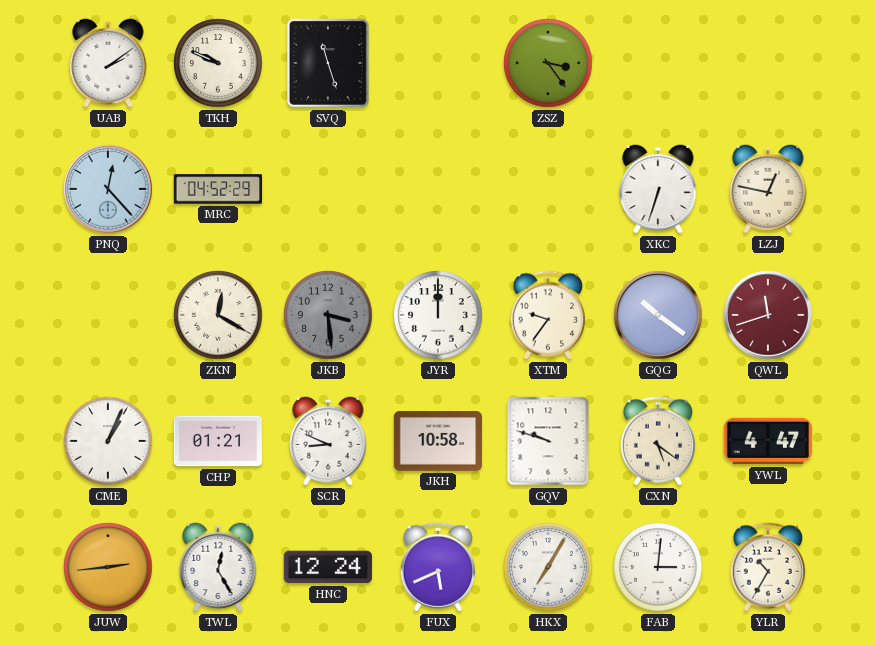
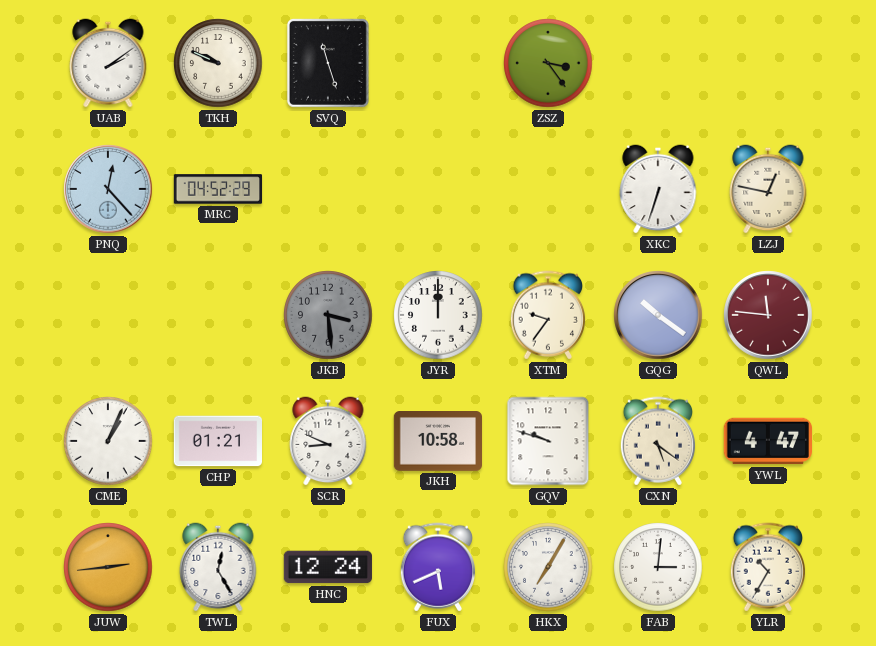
ZKN: 12:20 -> none (218, 315)
QWL: 11:42 -> 11:46 (768, 315)
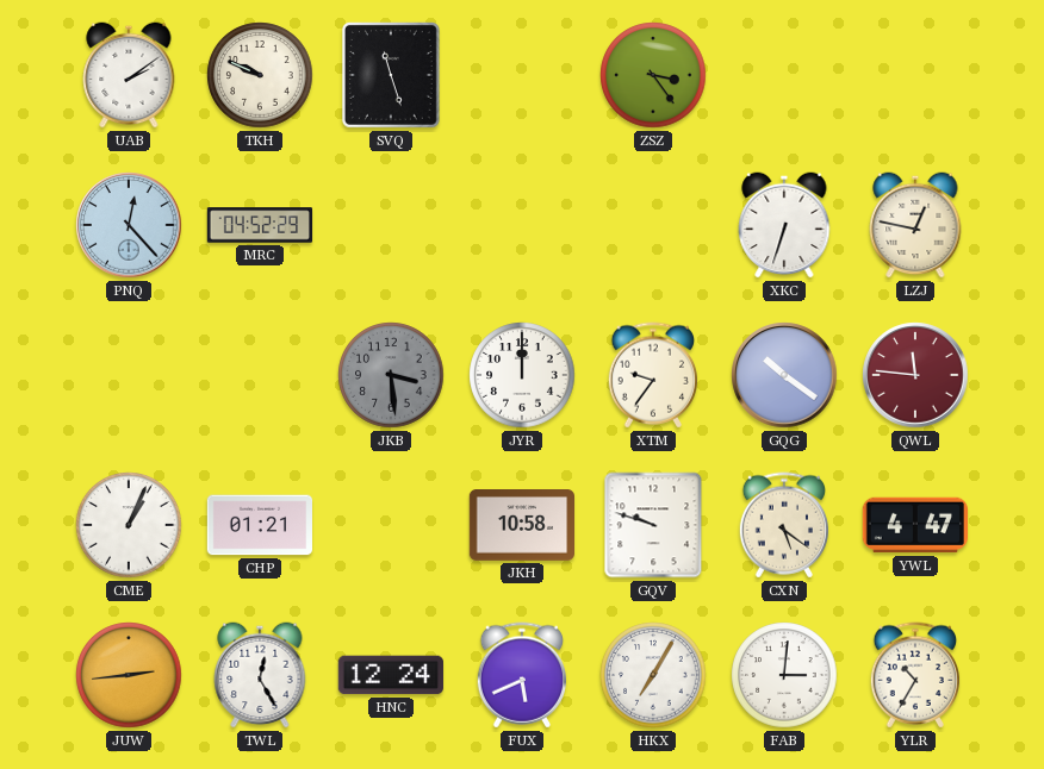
SCR: 8:49 -> none (328, 441)
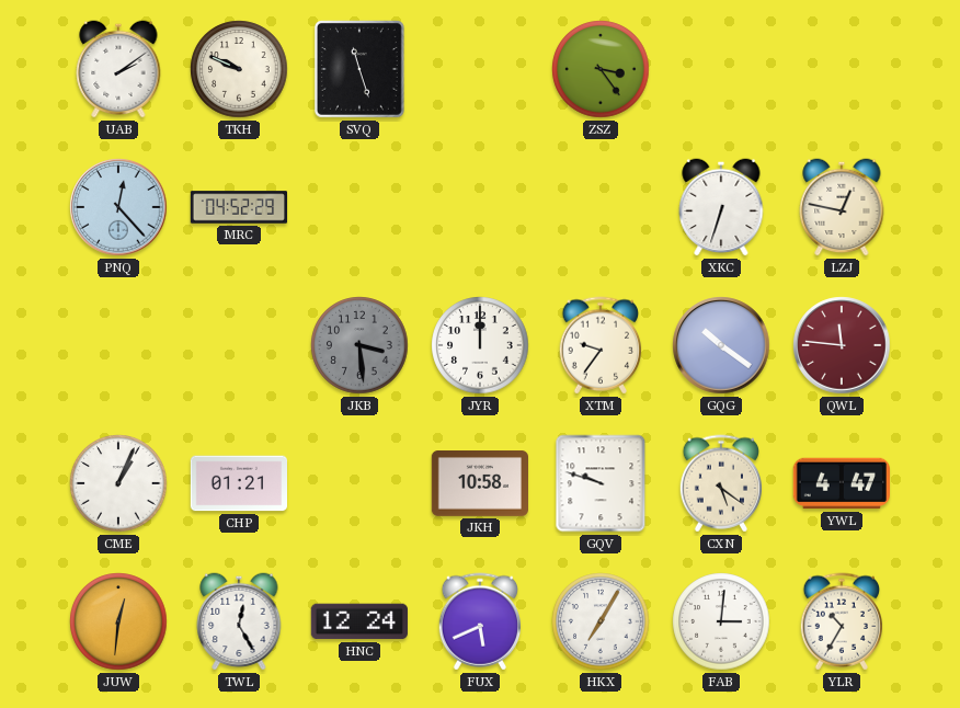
JUW: 2:44 -> 12:31 (118, 621)
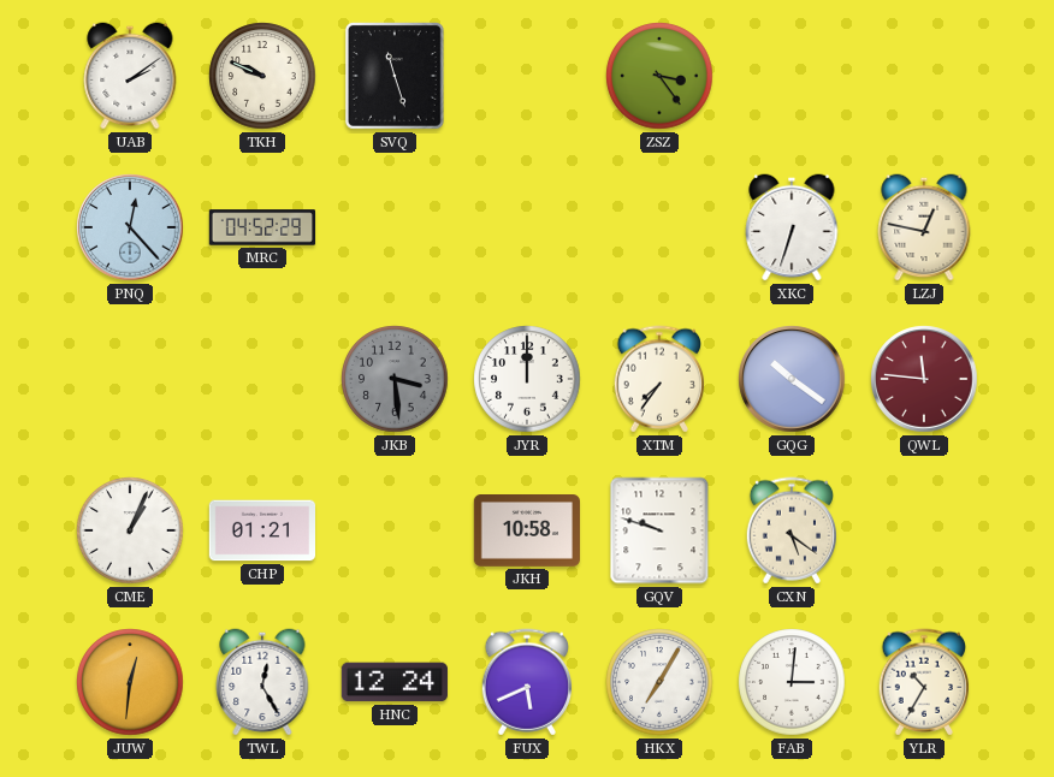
XTM: 9:36 -> 7:36 (658, 379)
YWL: 4:47 -> none (841, 483)
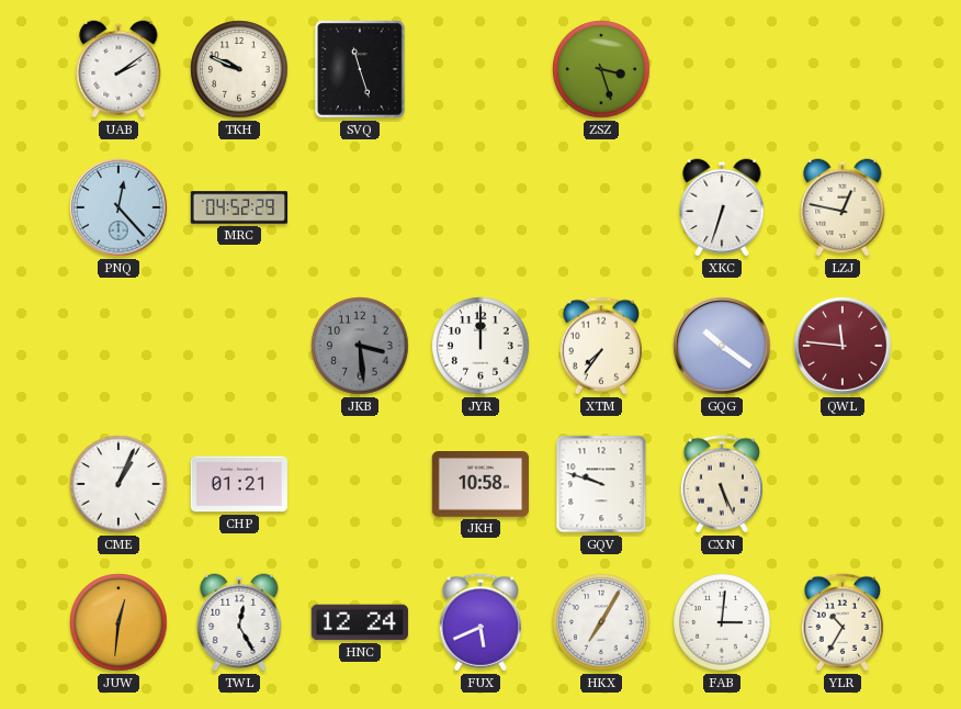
ZSZ: 3:24 -> 3:27 (601, 69)
CXN: 5:21 -> 5:26 (721, 484)
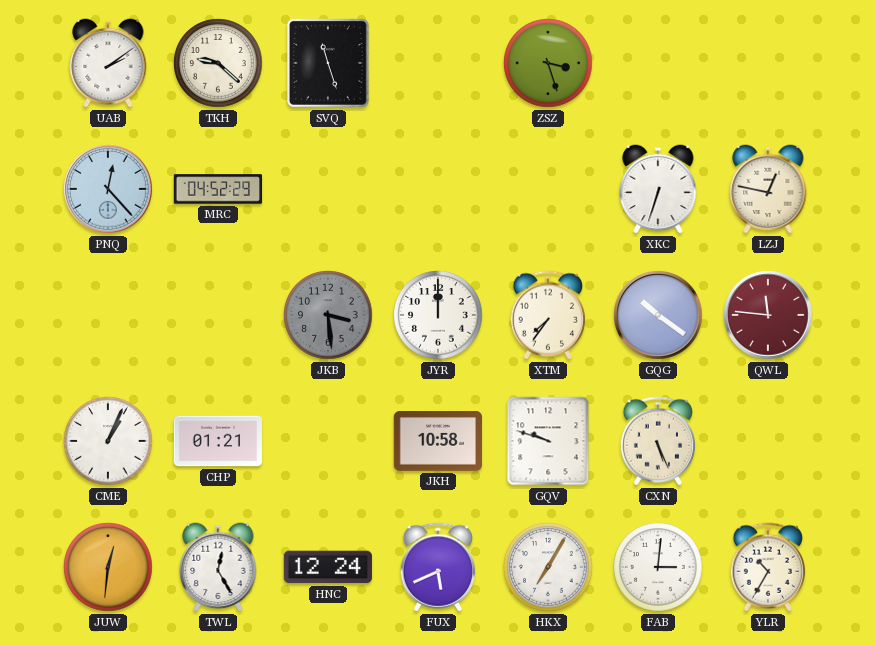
TKH: 9:49 -> 9:22 (218, 63)
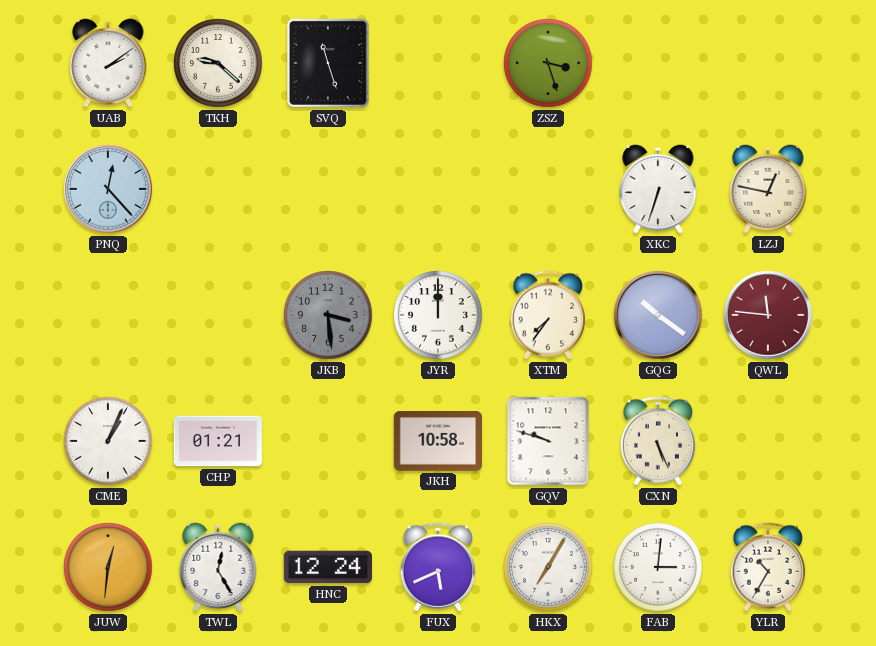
MRC: 04:52 -> none (218, 189)
